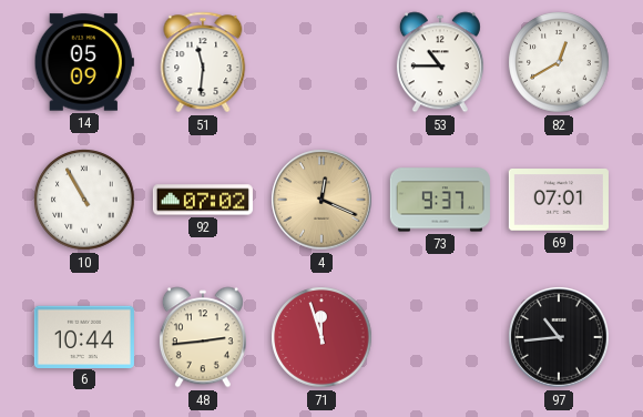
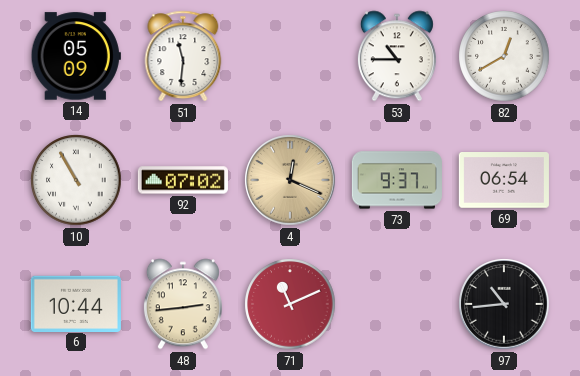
69: 07:01 -> 06:54 (504, 181)
71: 11:57 -> 11:11 (290, 304)
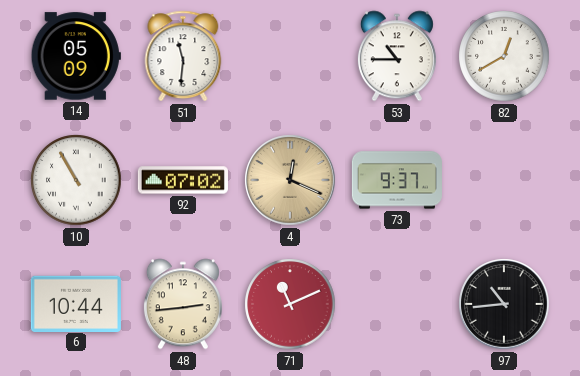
69: 06:54 -> none (504, 181)
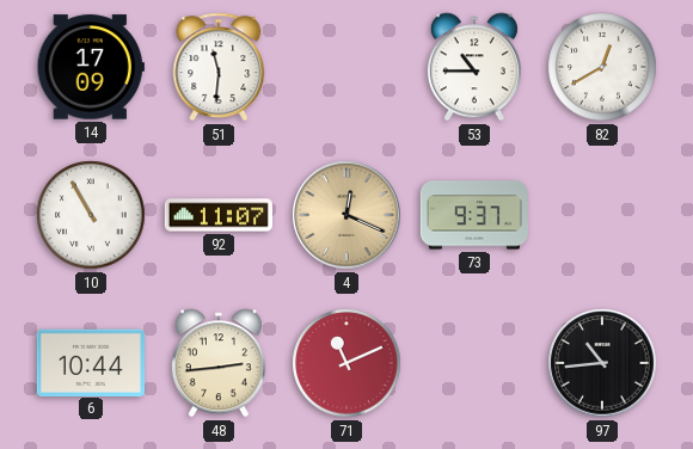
14: 05:09 -> 17:09 (91, 67)
92: 07:02 -> 11:07 (219, 215)
